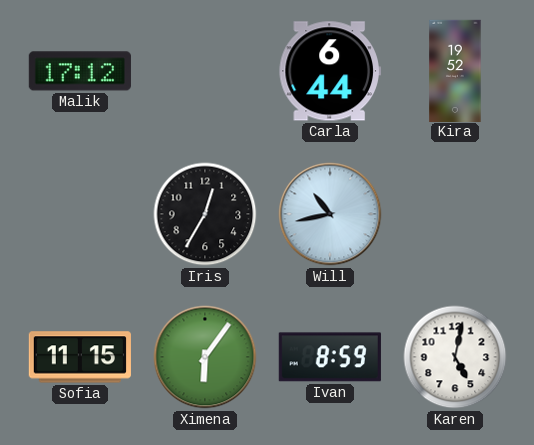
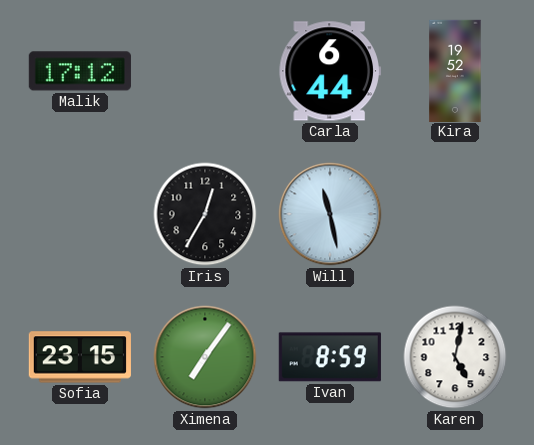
Will: 10:43 -> 11:28 (330, 214)
Sofia: 11:15 -> 23:15 (79, 357)
Ximena: 6:06 -> 7:06 (205, 357)
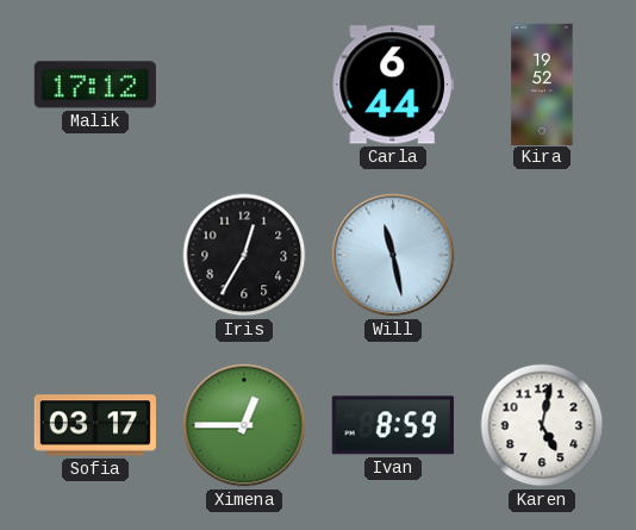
Sofia: 23:15 -> 03:17 (94, 425)
Ximena: 7:06 -> 12:45 (244, 425)
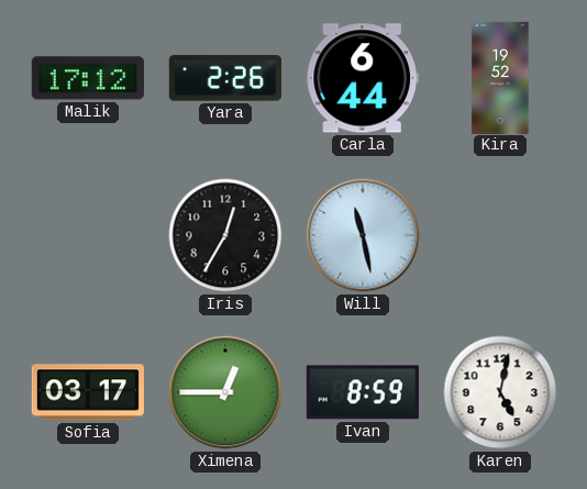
Yara: none -> 2:26 (225, 78)
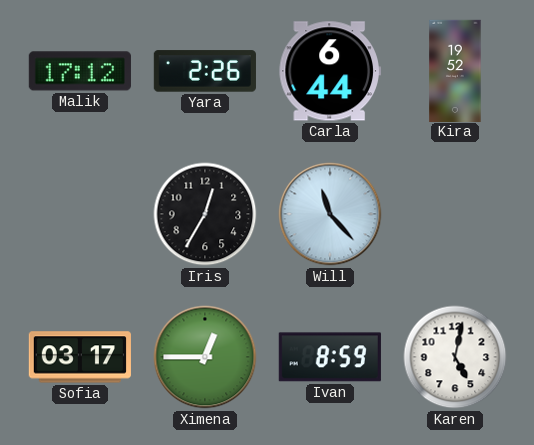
Will: 11:28 -> 11:23 (330, 214)
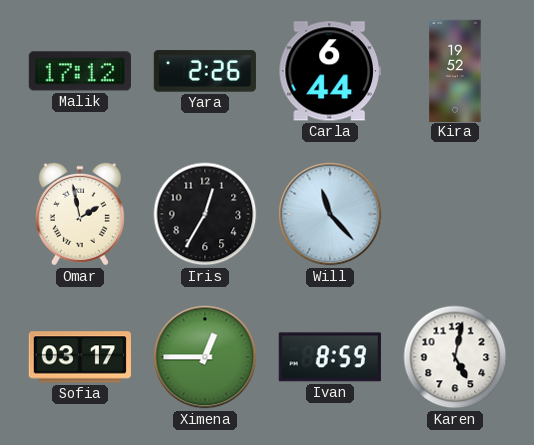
Omar: none -> 1:58 (80, 214)
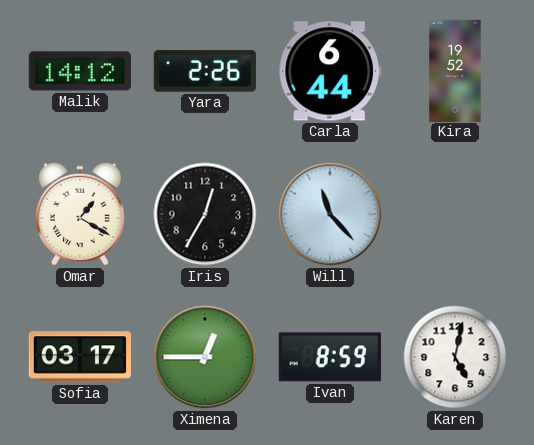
Malik: 17:12 -> 14:12 (80, 71)
Omar: 1:58 -> 1:20 (80, 214)
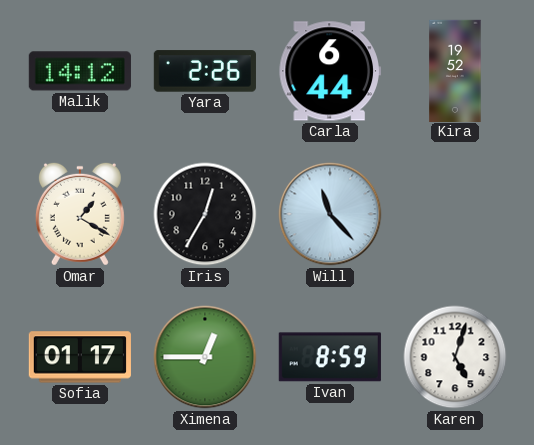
Sofia: 03:17 -> 01:17 (79, 357)
Karen: 5:02 -> 5:03 (455, 357)
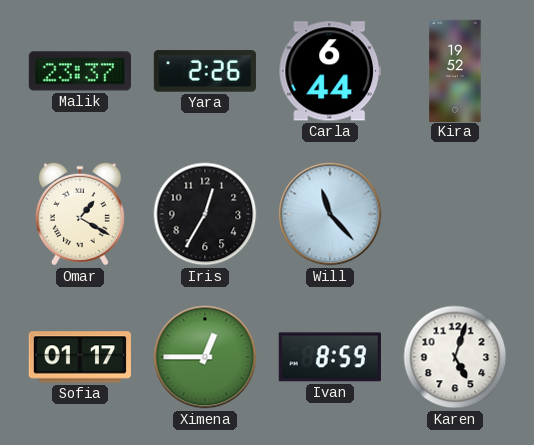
Malik: 14:12 -> 23:37 (80, 71)
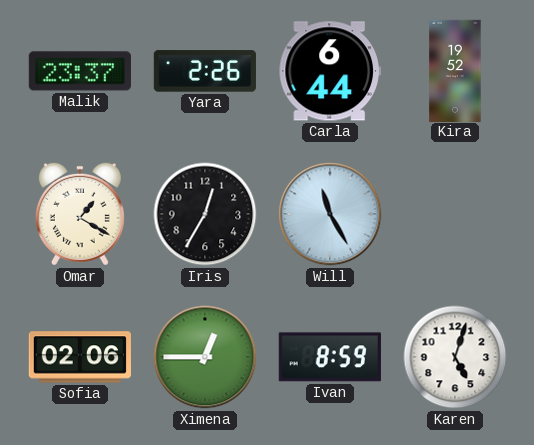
Will: 11:23 -> 11:25 (330, 214)
Sofia: 01:17 -> 02:06 (79, 357)
